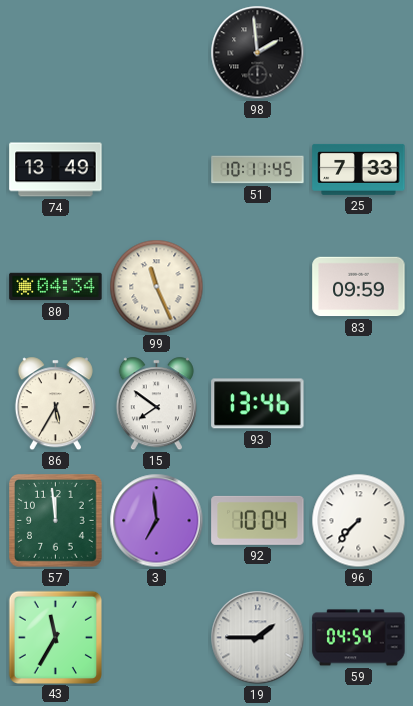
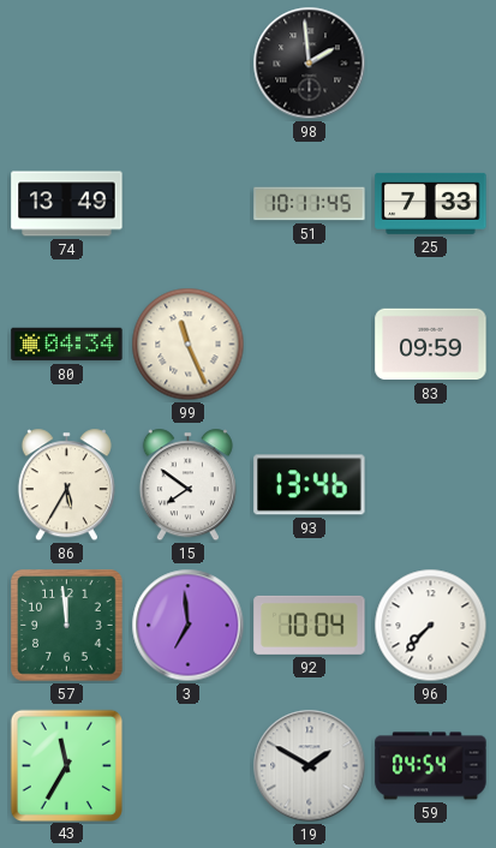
19: 1:45 -> 1:50 (310, 766)
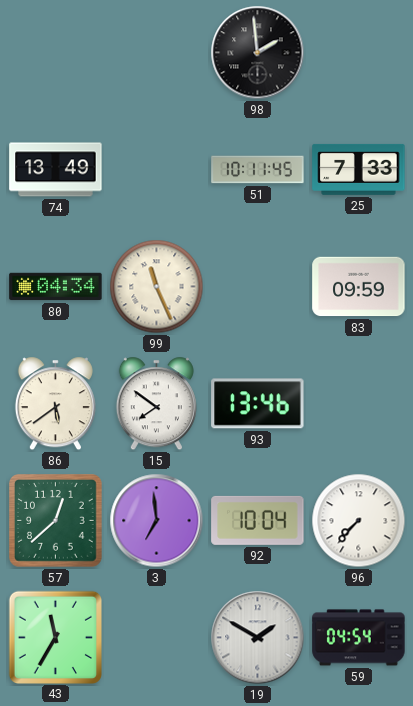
86: 5:35 -> 5:39 (55, 404)
57: 11:59 -> 12:38 (56, 521)
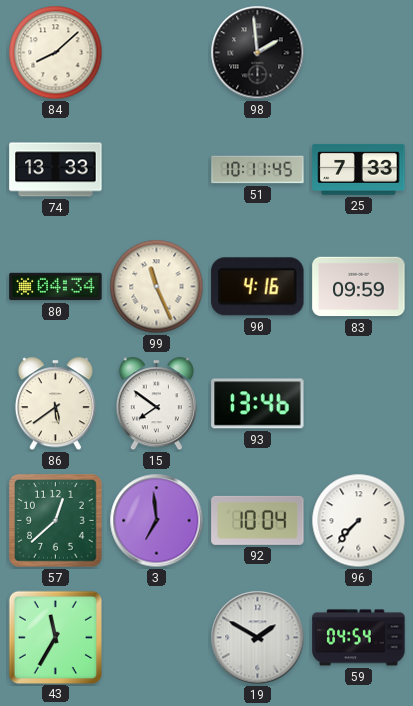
84: none -> 8:08 (56, 53)
74: 13:49 -> 13:33 (56, 170)
90: none -> 4:16 (258, 287)
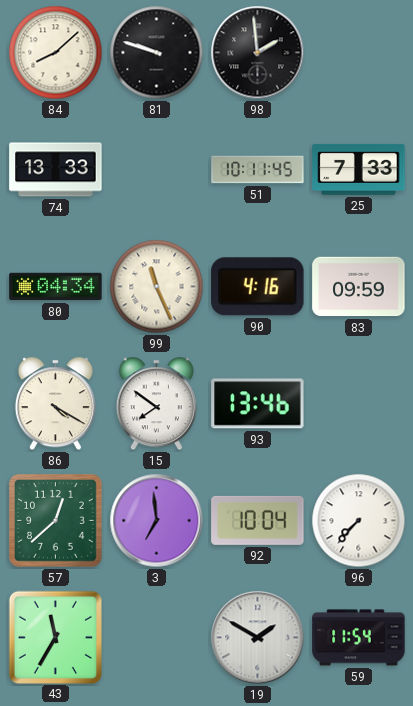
81: none -> 9:48 (157, 53)
86: 5:39 -> 4:20 (55, 404)
59: 04:54 -> 11:54 (359, 638)
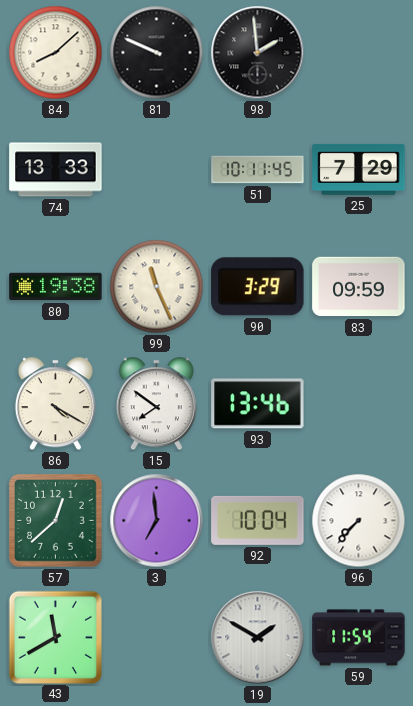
81: 9:48 -> 9:49 (157, 53)
25: 7:33 -> 7:29 (359, 169)
80: 04:34 -> 19:38 (56, 287)
90: 4:16 -> 3:29 (258, 287)
43: 11:35 -> 11:40 (55, 637)
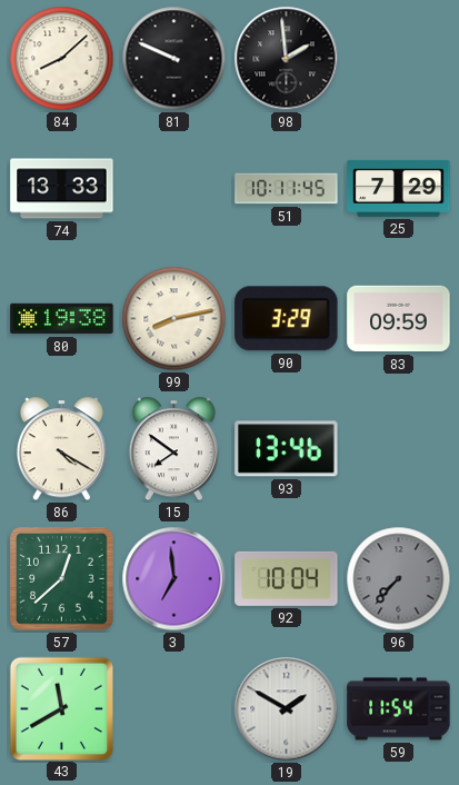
99: 11:26 -> 8:13 (174, 319)
96 dial: white -> grey (399, 579)
